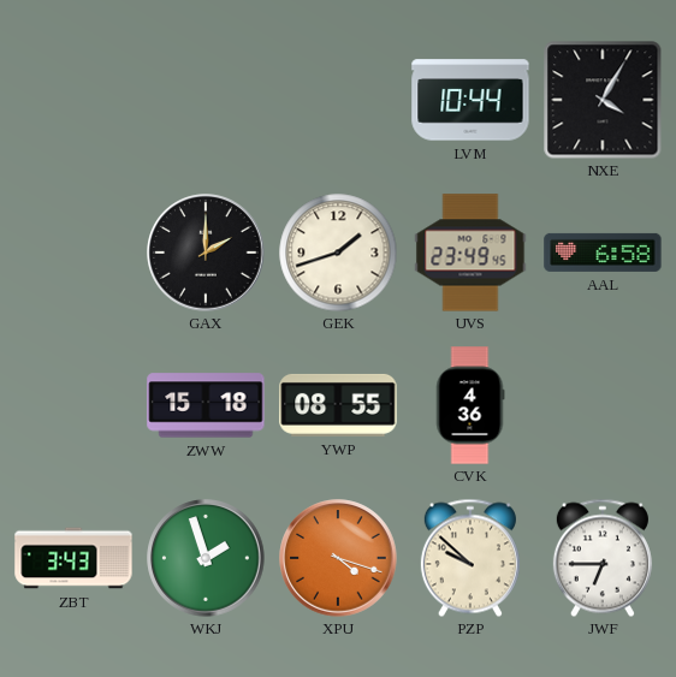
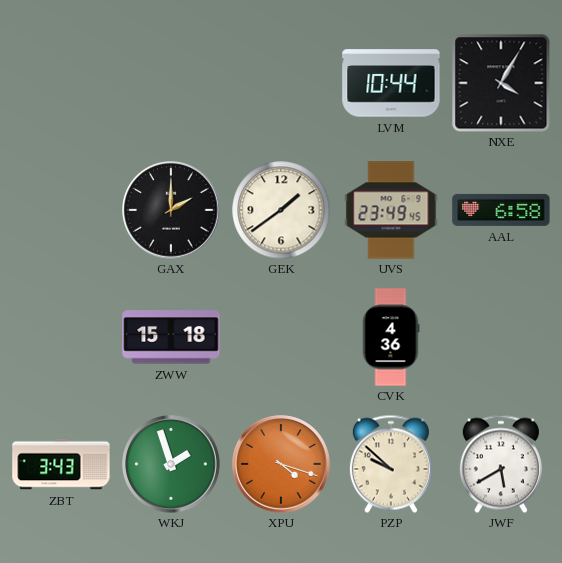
GEK: 1:42 -> 1:39 (281, 210)
YWP: 08:55 -> none (338, 405)
JWF: 6:45 -> 5:40 (501, 464)
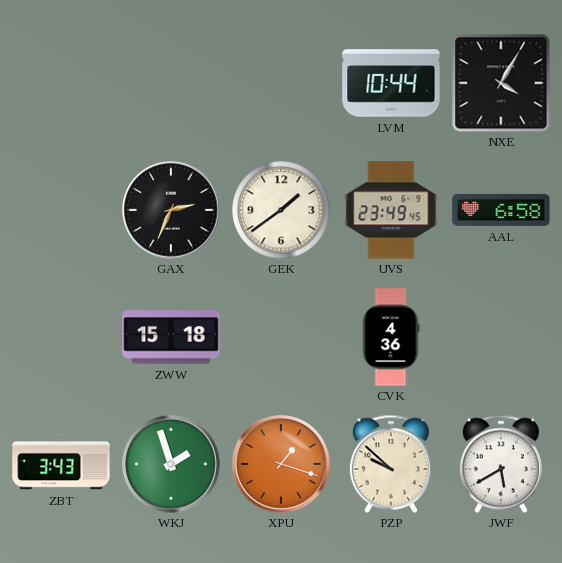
GAX: 2:00 -> 2:34 (171, 210)
XPU: 4:18 -> 1:18 (281, 464)
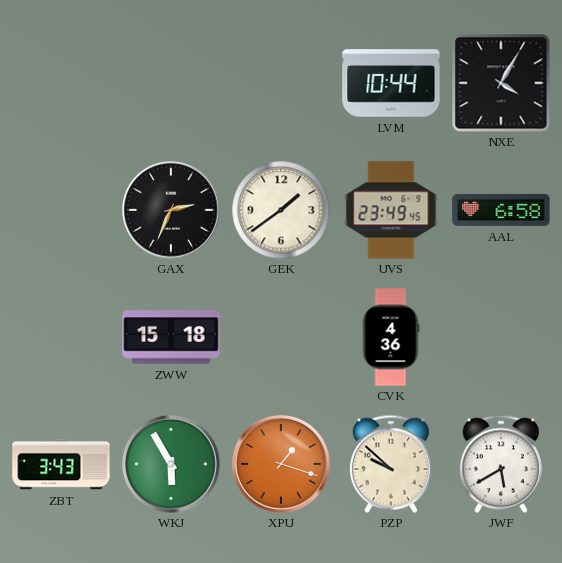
WKJ: 1:57 -> 5:55 (171, 464)
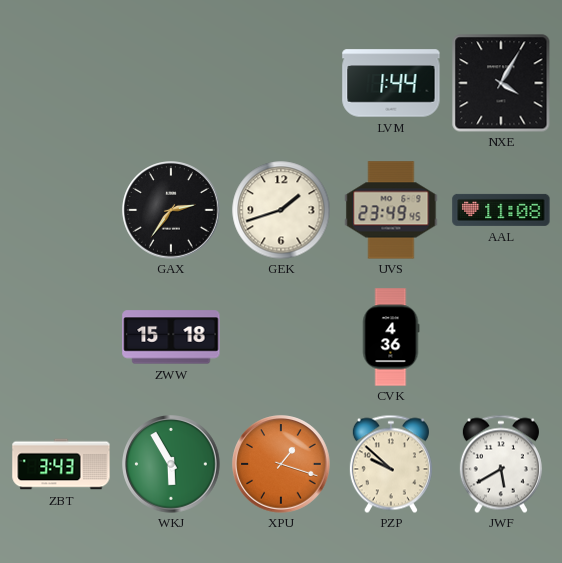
LVM: 10:44 -> 1:44 (391, 83)
GAX: 2:34 -> 2:36 (171, 210)
GEK: 1:39 -> 1:42 (281, 210)
AAL: 6:58 -> 11:08 (501, 210)
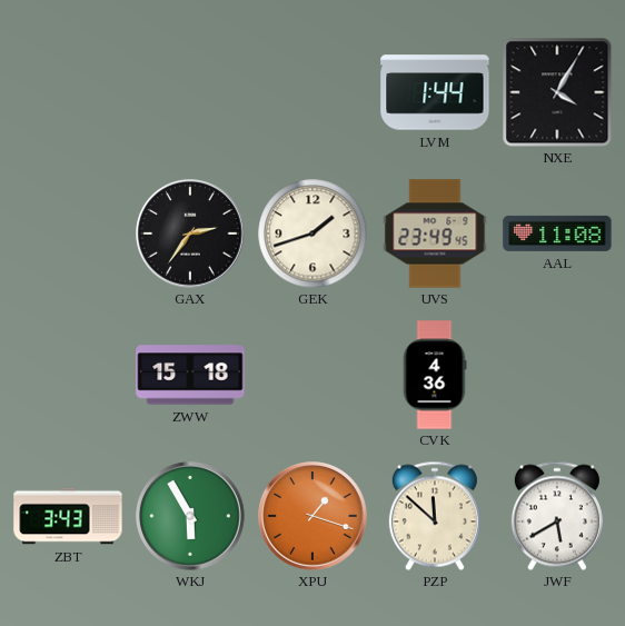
PZP: 9:52 -> 11:52 (435, 516)
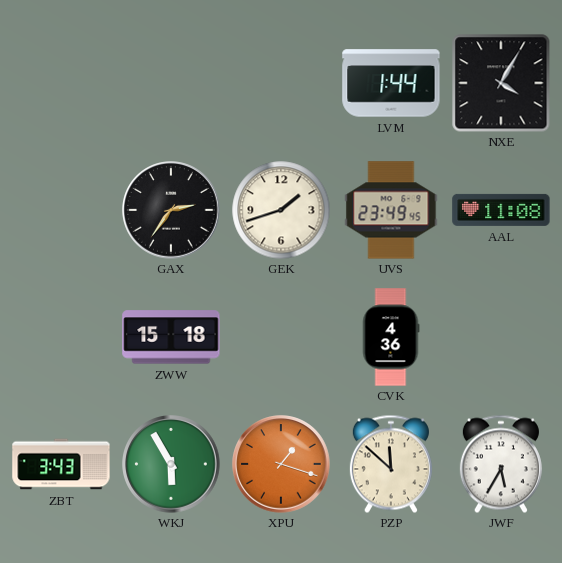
JWF: 5:40 -> 5:35 (501, 464)
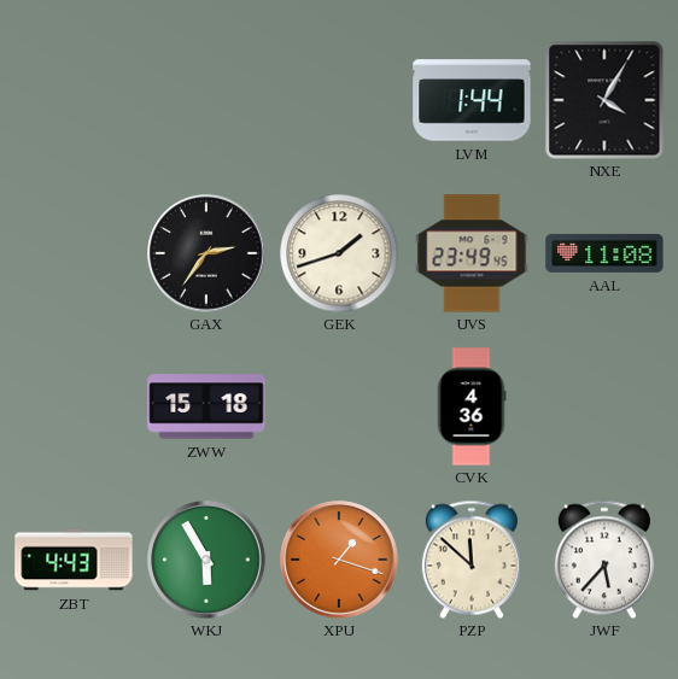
ZBT: 3:43 -> 4:43 (74, 560)
JWF: 5:35 -> 5:37 (604, 560)
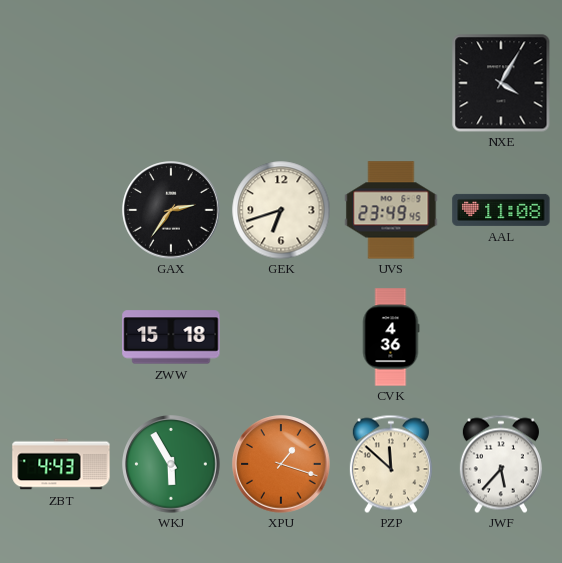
LVM: 1:44 -> none (472, 100)
GEK: 1:42 -> 6:42 (281, 210)
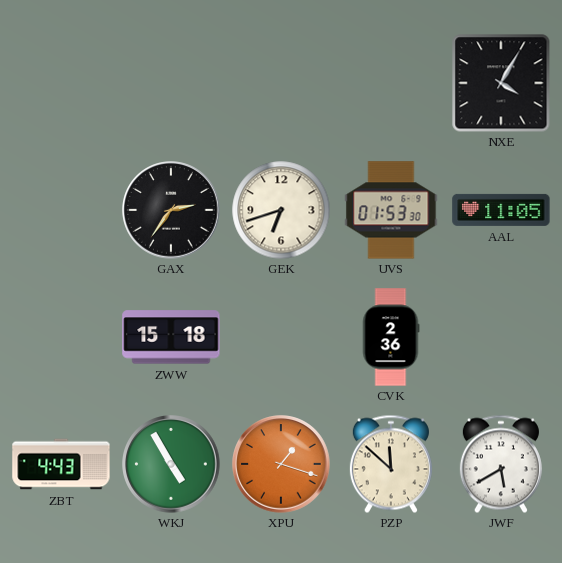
UVS: 23:49 -> 01:53 (391, 210)
AAL: 11:08 -> 11:05 (501, 210)
CVK: 4:36 -> 2:36 (391, 337)
WKJ: 5:55 -> 4:55 (171, 464)
JWF: 5:37 -> 5:40 (501, 464)
